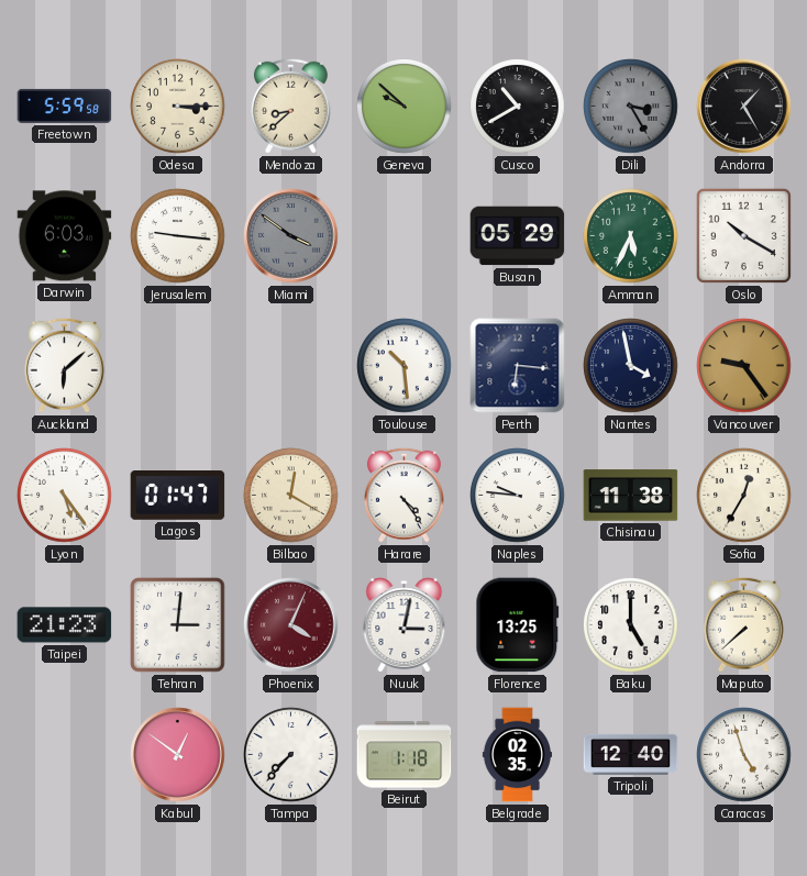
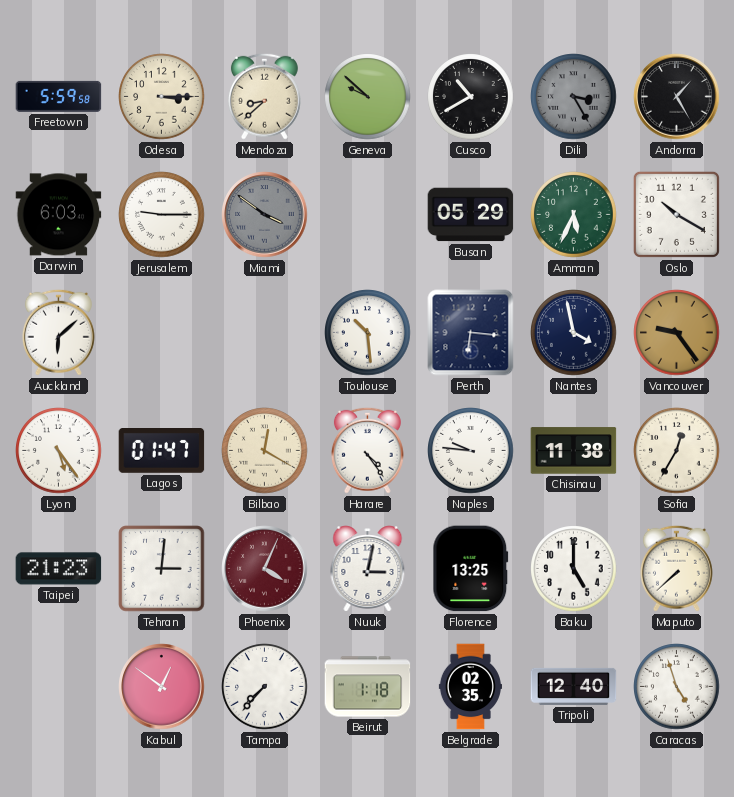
Jerusalem: 9:16 -> 9:15 (162, 215)
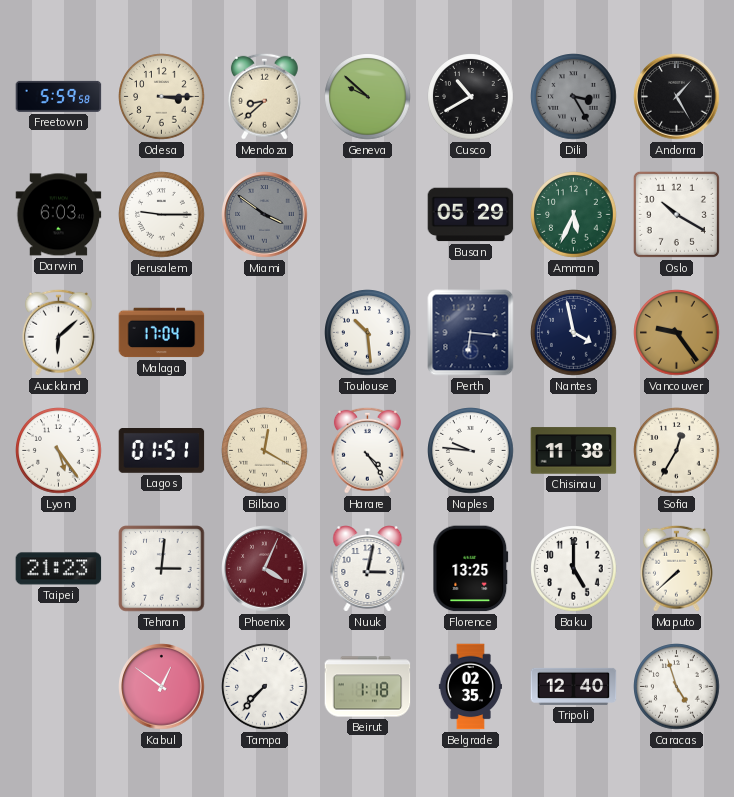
Malaga: none -> 17:04 (162, 333)
Lagos: 01:47 -> 01:51 (162, 451)
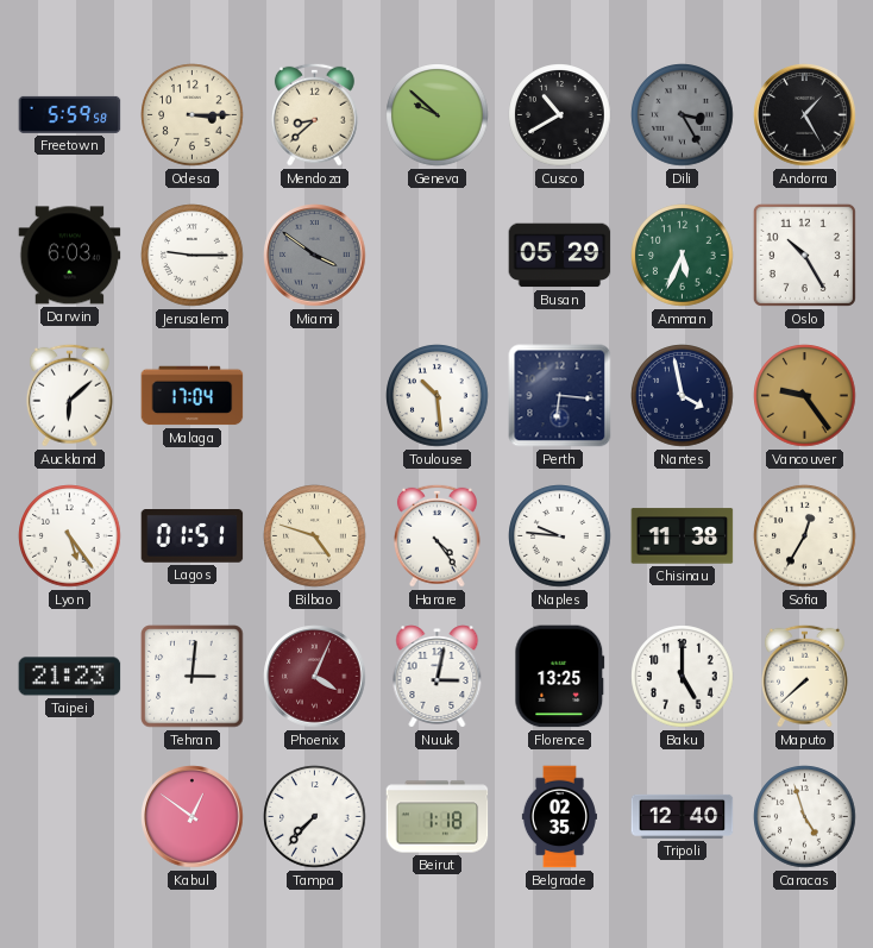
Oslo: 10:20 -> 10:25 (804, 255)
Bilbao: 12:20 -> 4:48 (315, 536)
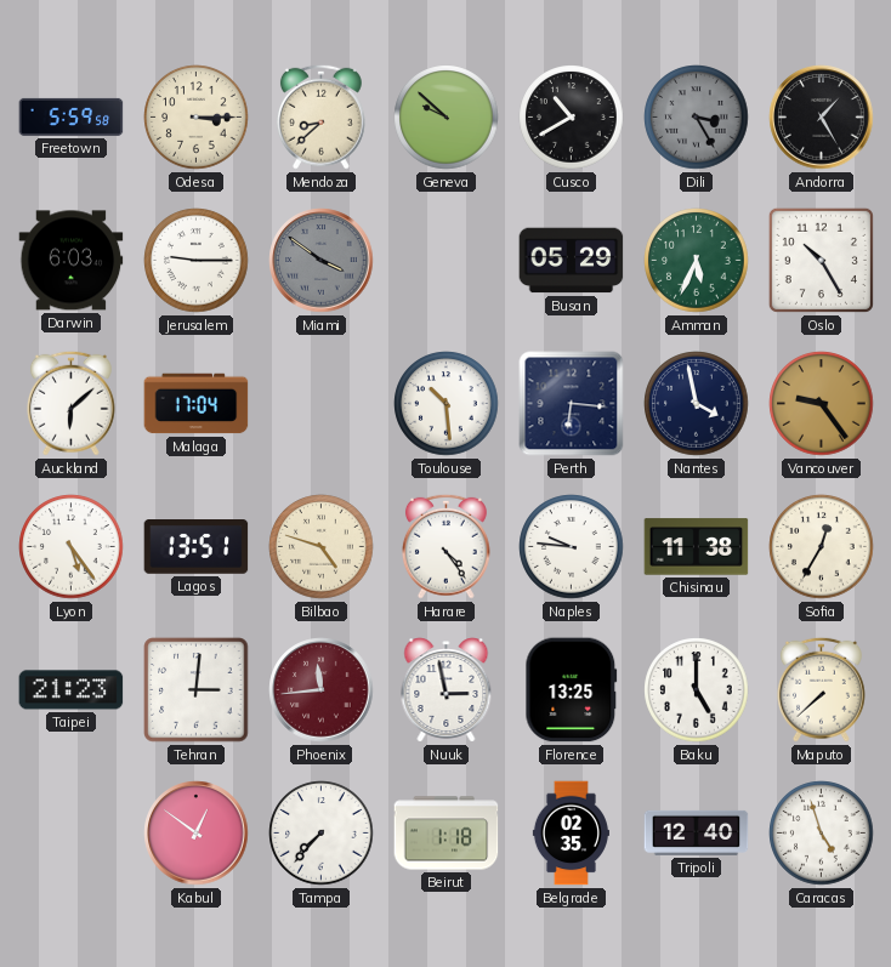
Lagos: 01:51 -> 13:51 (197, 547)
Phoenix: 4:04 -> 11:44 (322, 690)
Nuuk: 3:02 -> 2:58 (447, 690)
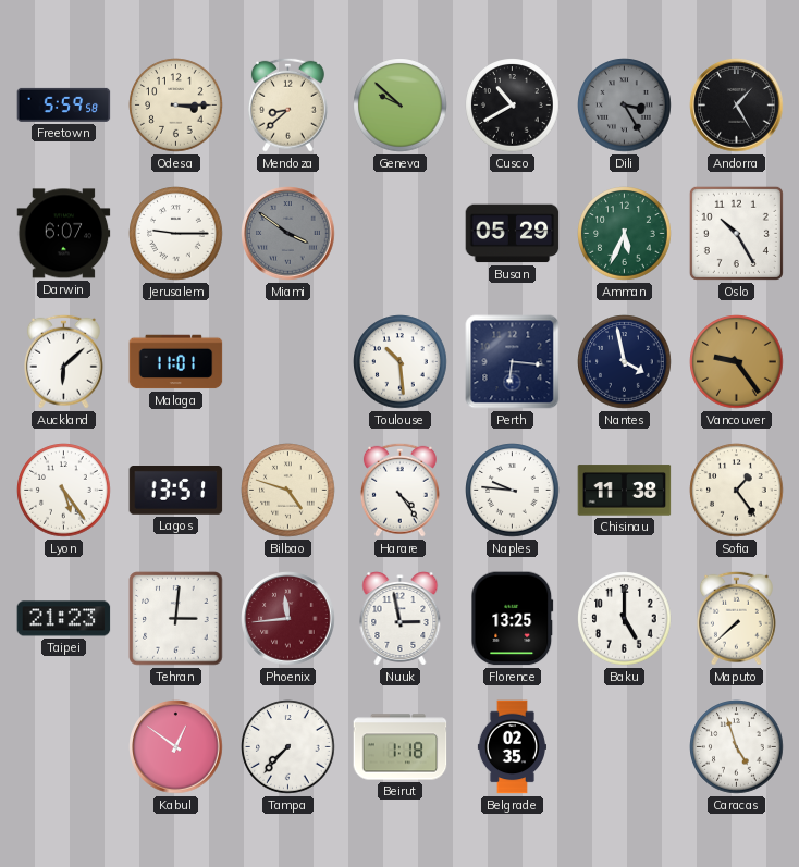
Darwin: 6:03 -> 6:07 (64, 234)
Malaga: 17:04 -> 11:01 (176, 362)
Sofia: 12:35 -> 1:24 (737, 491)
Tripoli: 12:40 -> none (697, 832)
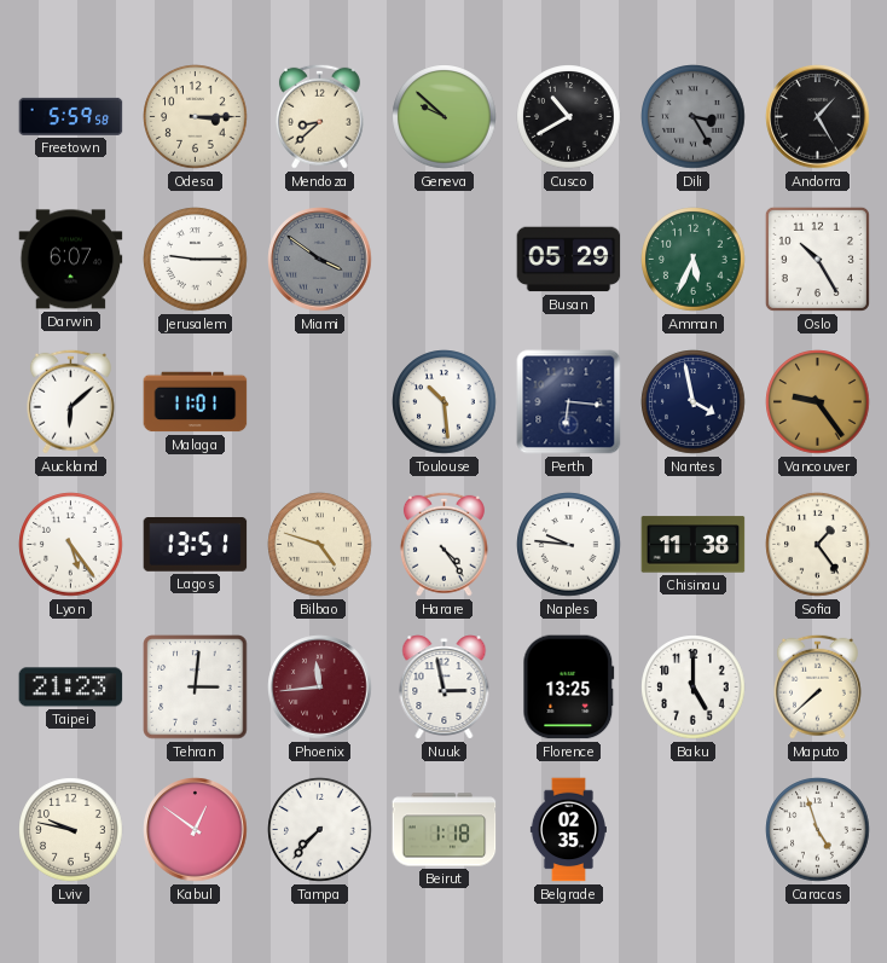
Lviv: none -> 9:47 (71, 830)
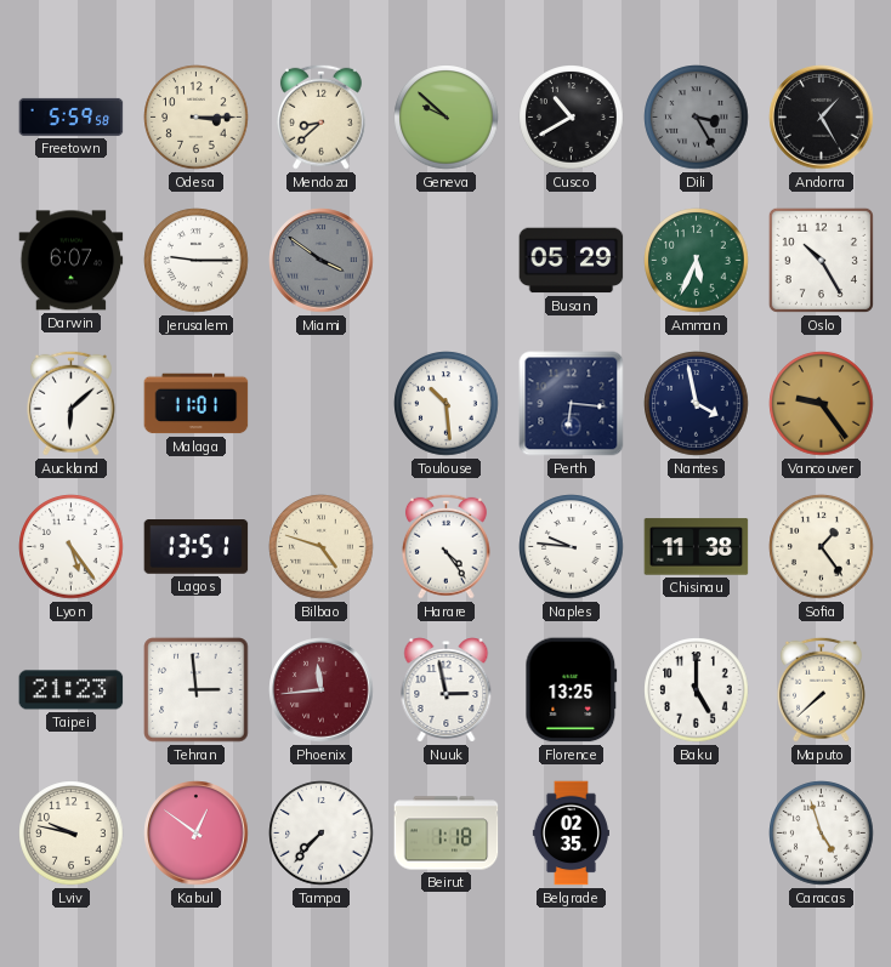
Tehran: 3:01 -> 2:59 (197, 690)
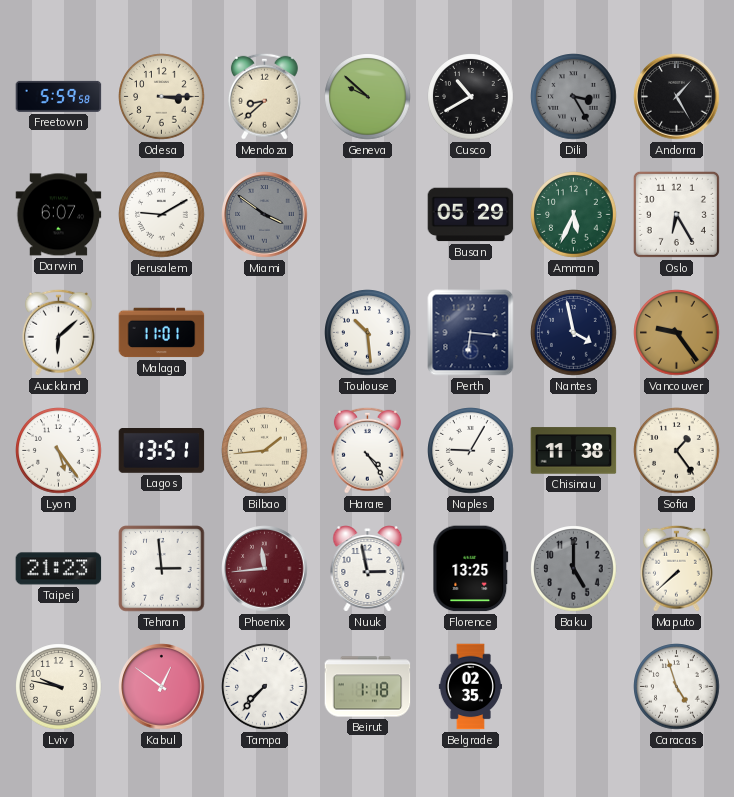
Jerusalem: 9:15 -> 9:10 (162, 215)
Oslo: 10:25 -> 6:25 (676, 214)
Bilbao: 4:48 -> 1:44 (265, 451)
Naples: 9:46 -> 9:05 (471, 451)
Baku dial: white -> grey (574, 569)
